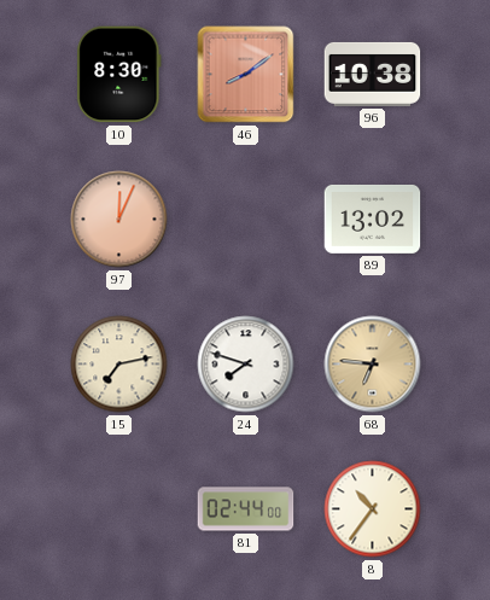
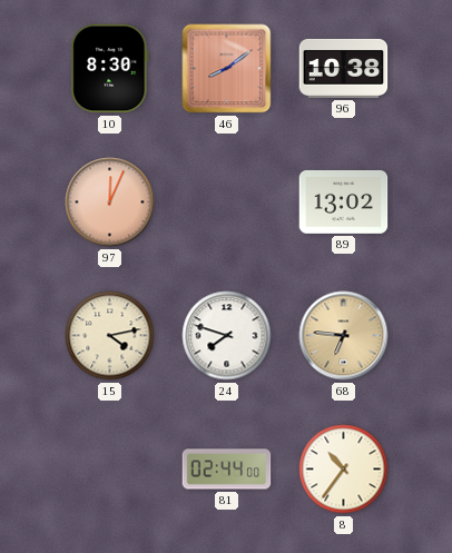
15: 7:13 -> 4:13 (110, 336)
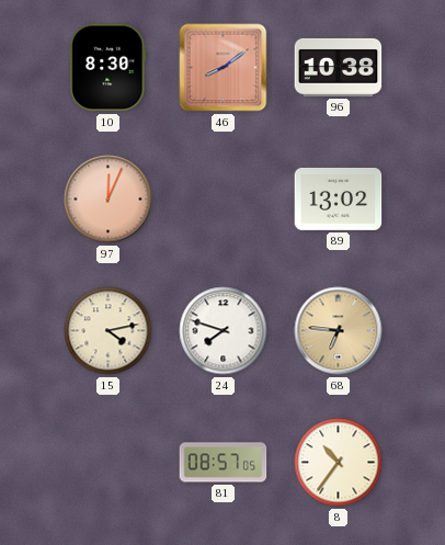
81: 02:44 -> 08:57 (224, 463)
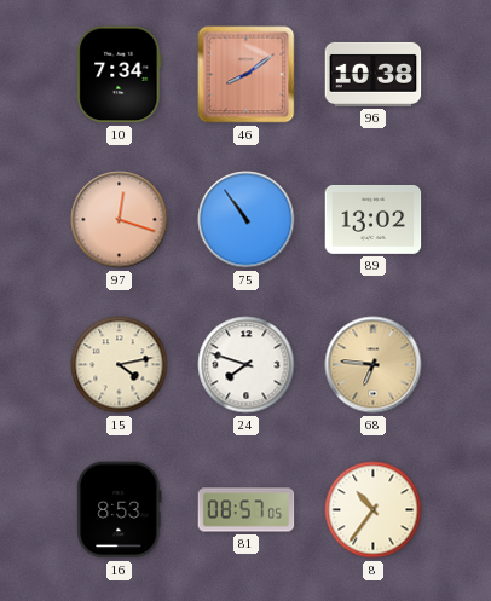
10: 8:30 -> 7:34 (120, 75)
97: 12:04 -> 12:18 (120, 220)
75: none -> 10:54 (247, 220)
16: none -> 8:53 (120, 510)
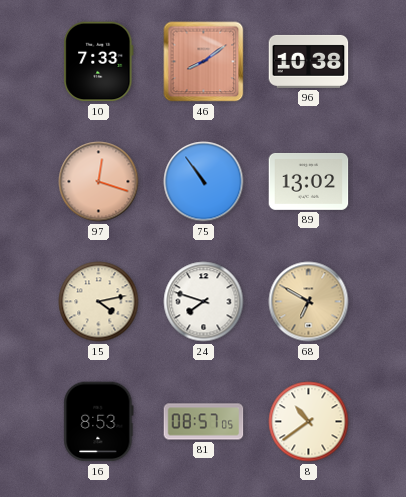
10: 7:34 -> 7:33 (99, 62)
68: 6:46 -> 6:50 (309, 302)
8: 10:36 -> 10:39 (309, 422)
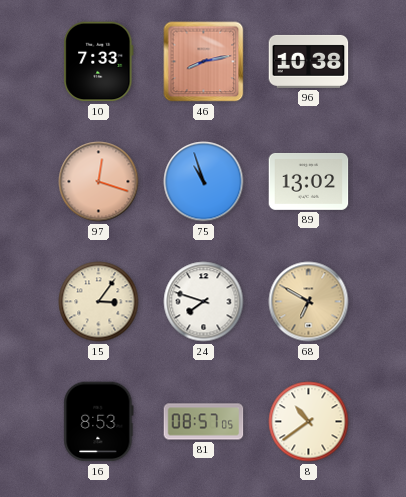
46: 8:09 -> 8:13 (204, 62)
75: 10:54 -> 10:57 (204, 182)
15: 4:13 -> 3:06 (99, 302)
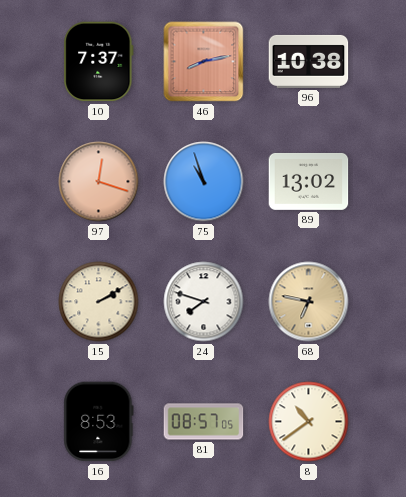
10: 7:33 -> 7:37 (99, 62)
15: 3:06 -> 2:10 (99, 302)
68: 6:50 -> 6:47 (309, 302)
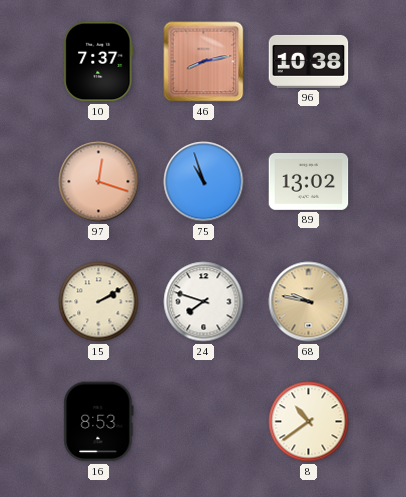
68: 6:47 -> 9:47 (309, 302)
81: 08:57 -> none (204, 422)
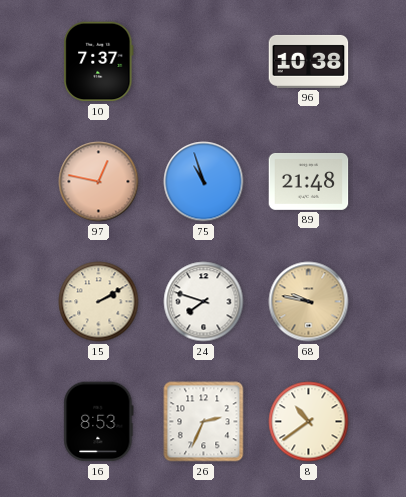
46: 8:13 -> none (204, 62)
97: 12:18 -> 12:47 (99, 182)
89: 13:02 -> 21:48 (309, 181)
26: none -> 2:34 (204, 422)
